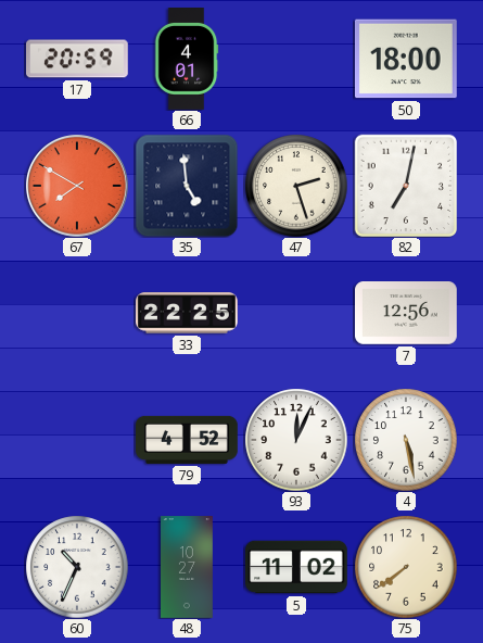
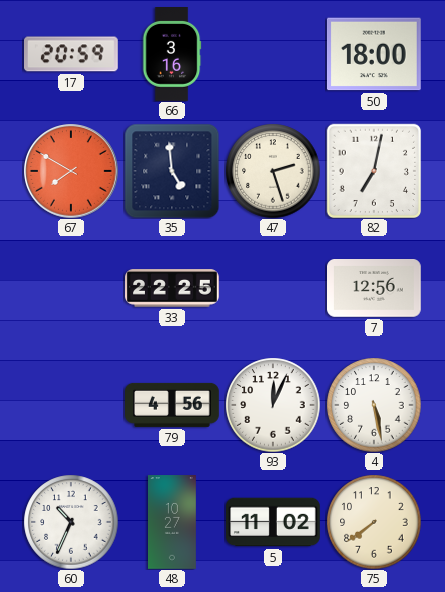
66: 4:01 -> 3:16 (172, 55)
79: 4:52 -> 4:56 (173, 405)
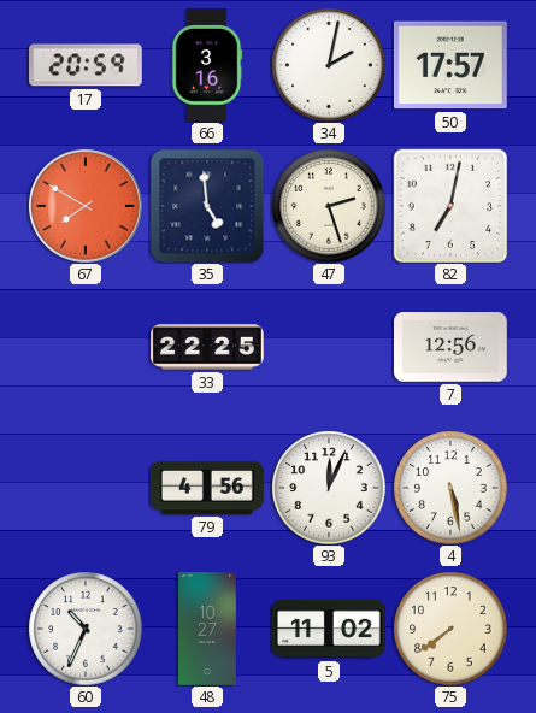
34: none -> 2:02 (329, 65)
50: 18:00 -> 17:57 (450, 65)
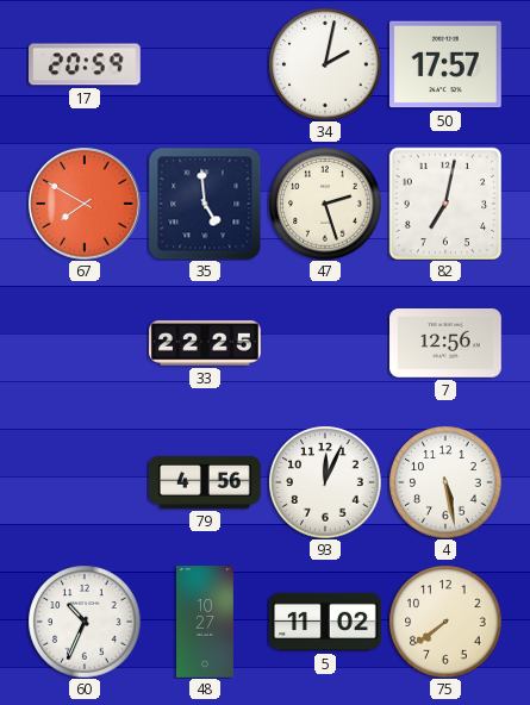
66: 3:16 -> none (207, 66)
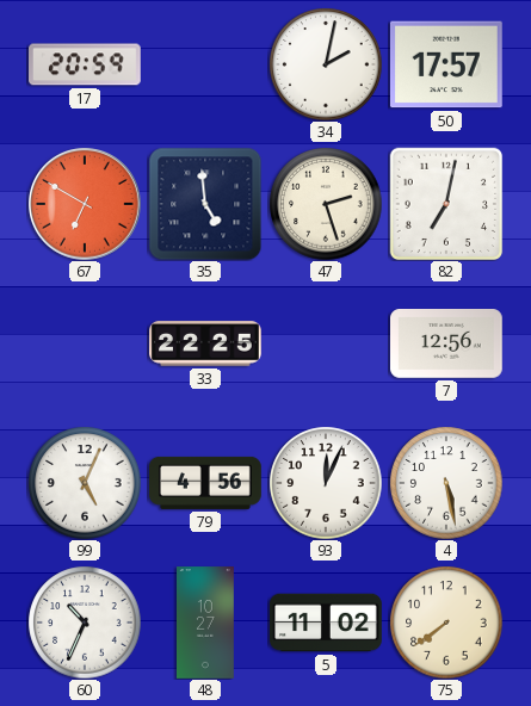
67: 7:50 -> 6:50 (85, 204)
99: none -> 5:04 (85, 483)
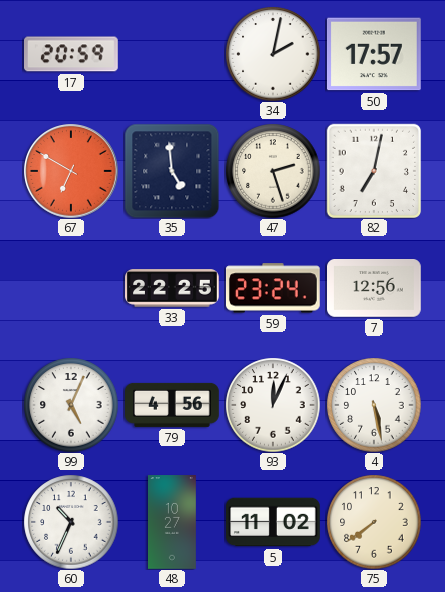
59: none -> 23:24 (273, 288)
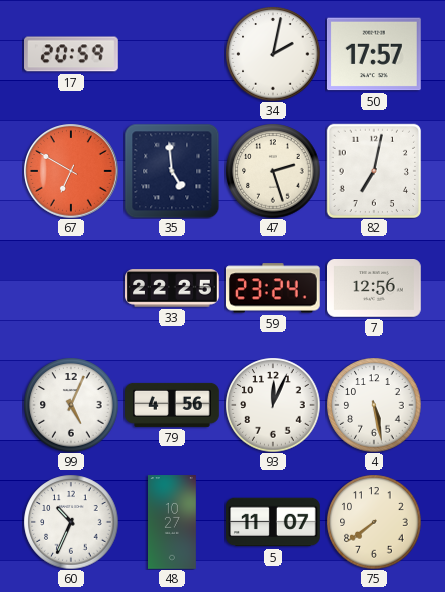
5: 11:02 -> 11:07 (274, 522)
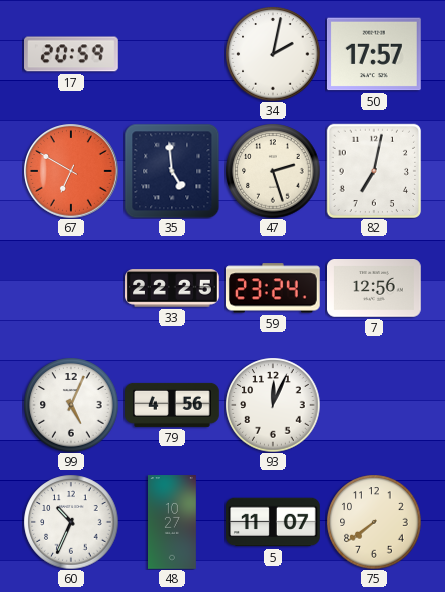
4: 5:28 -> none (374, 405)
